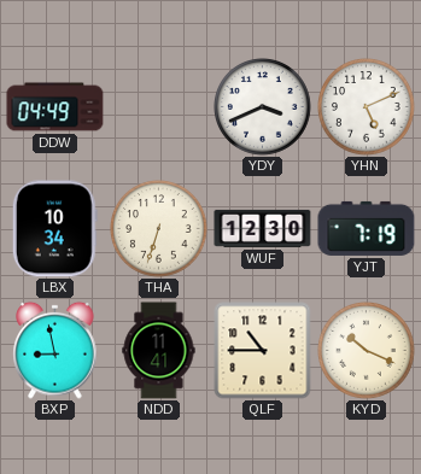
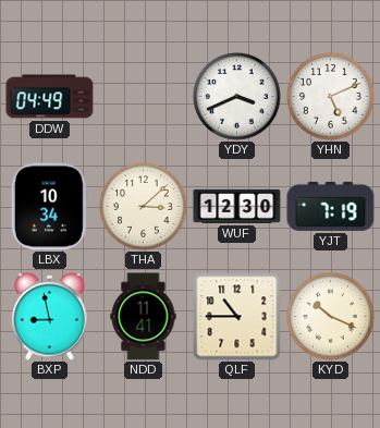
THA: 6:33 -> 3:08 (144, 207)
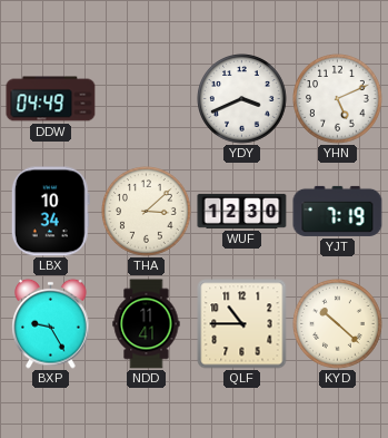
BXP: 8:58 -> 9:25 (51, 323)
KYD: 10:19 -> 10:22 (338, 324)
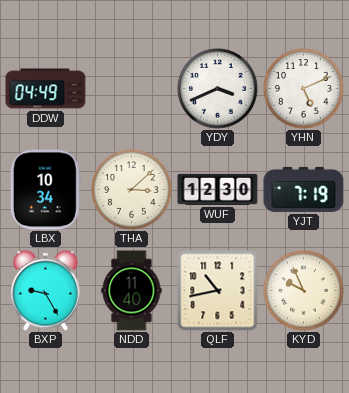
NDD: 11:41 -> 11:40 (132, 291)
QLF: 10:45 -> 10:43 (218, 291)
KYD: 10:22 -> 9:56 (304, 291)
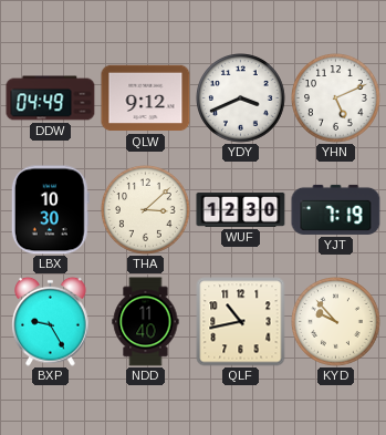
QLW: none -> 9:12 (146, 99)
LBX: 10:34 -> 10:30 (50, 210)
KYD: 9:56 -> 9:53 (336, 322)
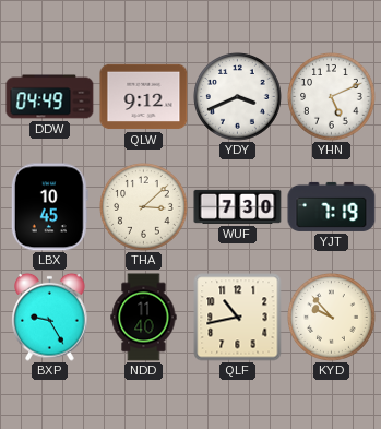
LBX: 10:30 -> 10:45 (49, 207)
WUF: 12:30 -> 7:30 (238, 206)
